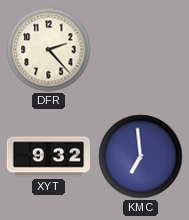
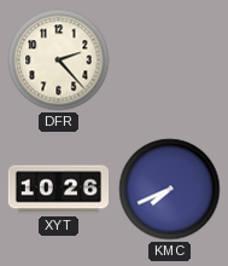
XYT: 9:32 -> 10:26 (58, 190)
KMC: 6:59 -> 7:41 (170, 190)
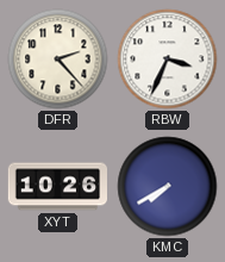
RBW: none -> 3:34 (168, 60)
KMC: 7:41 -> 7:40 (168, 187)
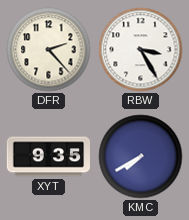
RBW: 3:34 -> 3:25 (141, 50)
XYT: 10:26 -> 9:35 (48, 157)
